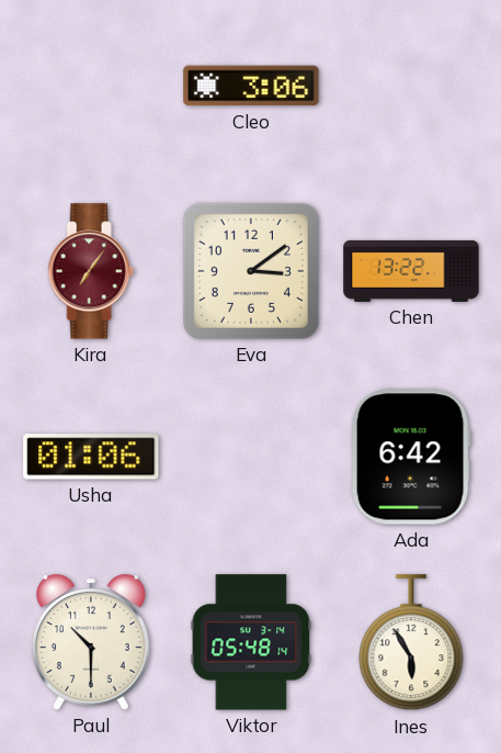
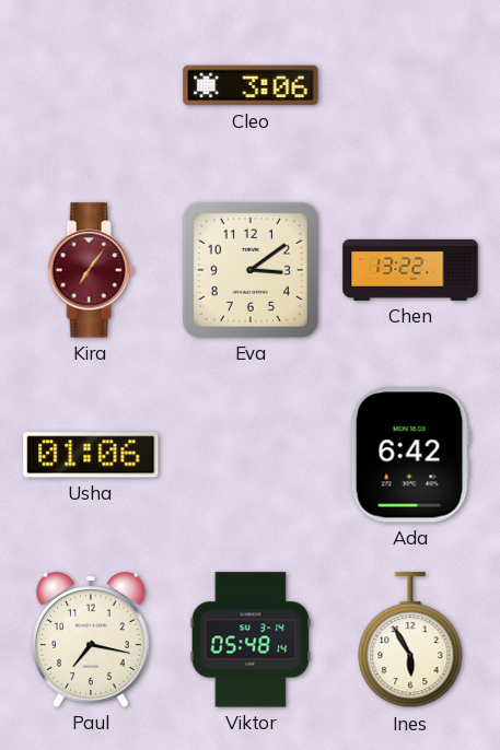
Paul: 10:30 -> 7:17 (92, 640)
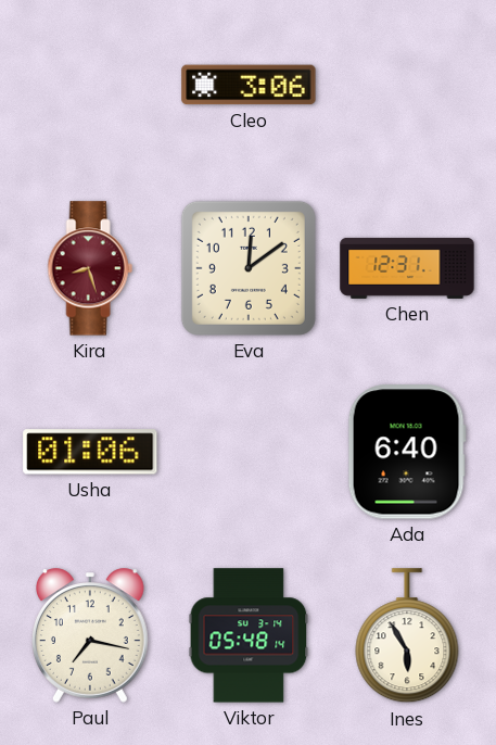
Kira: 7:06 -> 8:27 (90, 268)
Eva: 3:09 -> 12:09 (249, 268)
Chen: 13:22 -> 12:31 (407, 268)
Ada: 6:42 -> 6:40 (407, 452)
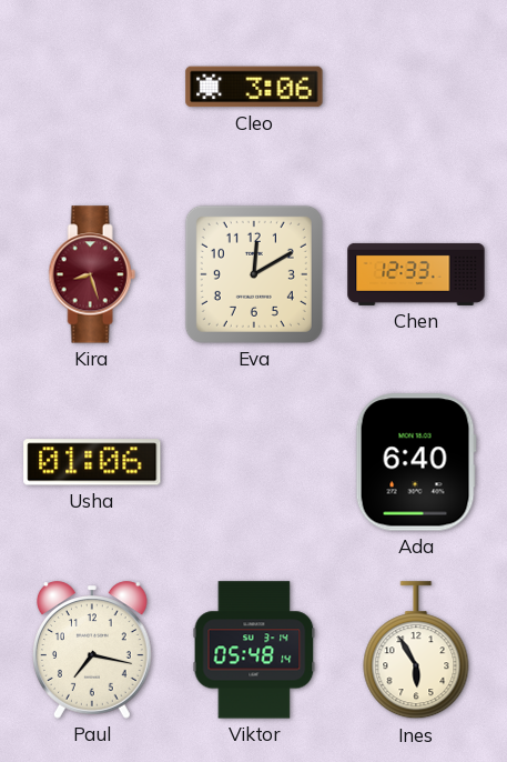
Eva: 12:09 -> 12:10 (254, 274)
Chen: 12:31 -> 12:33 (416, 274)
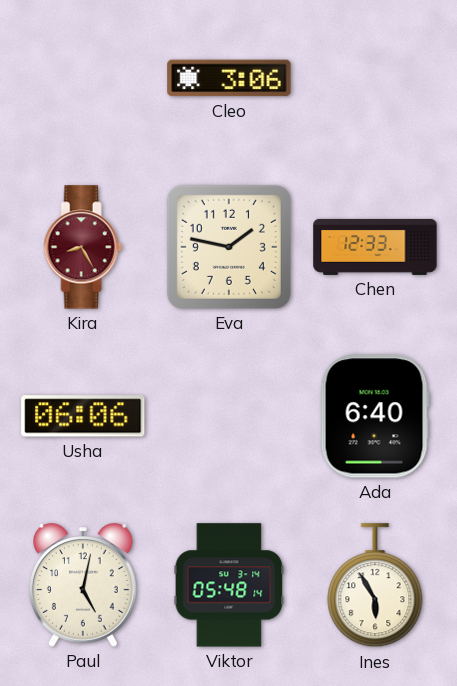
Kira: 8:27 -> 8:25 (83, 247)
Eva: 12:10 -> 1:47 (229, 247)
Usha: 01:06 -> 06:06 (83, 416)
Paul: 7:17 -> 5:02 (84, 585)
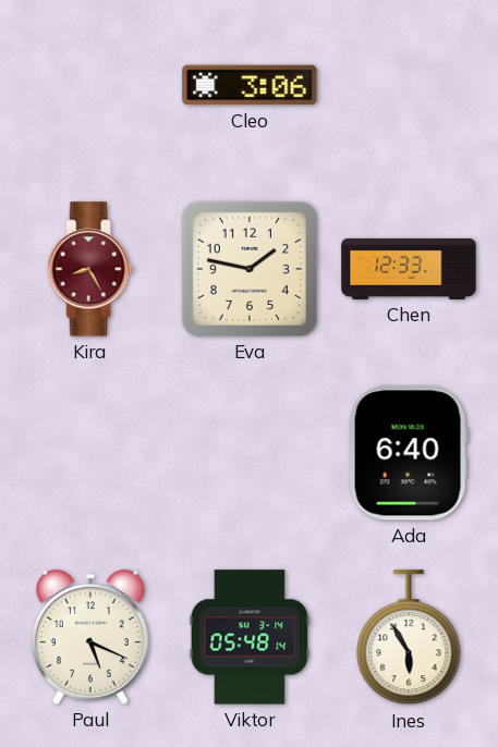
Usha: 06:06 -> none (83, 416)
Paul: 5:02 -> 5:19 (92, 637)
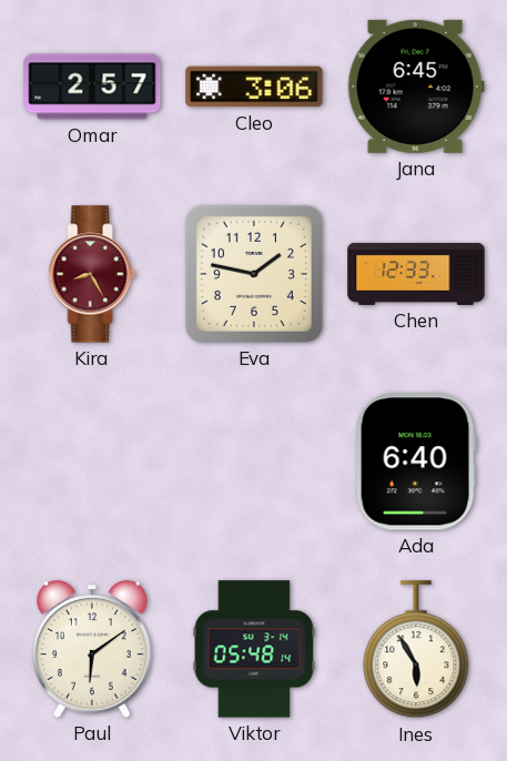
Omar: none -> 2:57 (92, 87)
Jana: none -> 6:45 (416, 87)
Paul: 5:19 -> 6:09 (93, 649)
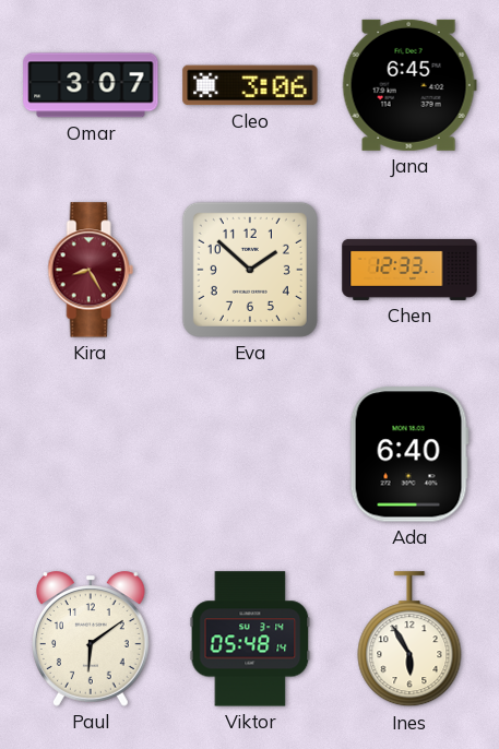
Omar: 2:57 -> 3:07 (91, 85)
Eva: 1:47 -> 1:52 (250, 270)
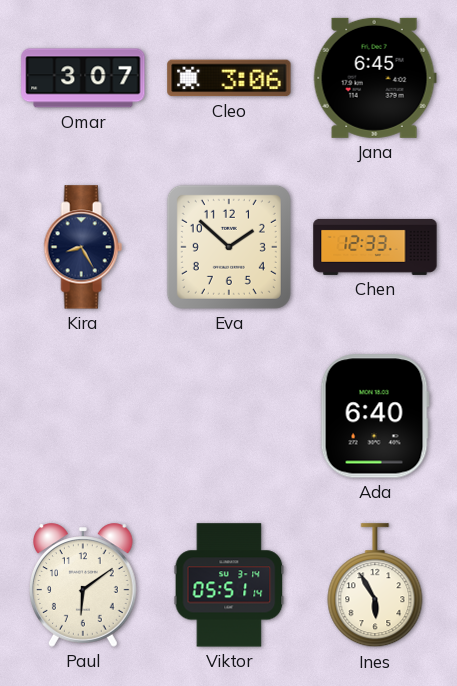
Kira dial: burgundy -> navy (83, 247)
Viktor: 05:48 -> 05:51 (229, 585)
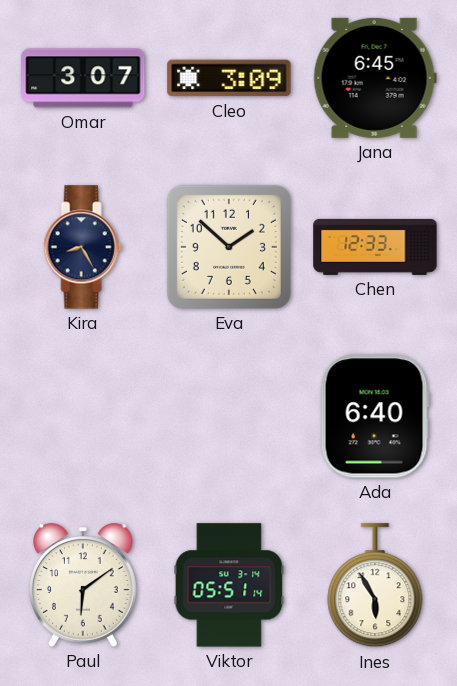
Cleo: 3:06 -> 3:09 (229, 78)
